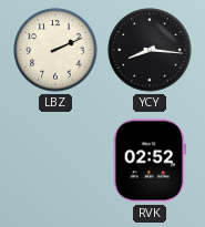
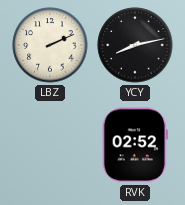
YCY: 8:16 -> 8:13 (135, 45)
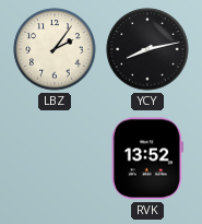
LBZ: 2:11 -> 2:06 (55, 49)
RVK: 02:52 -> 13:52 (147, 158)
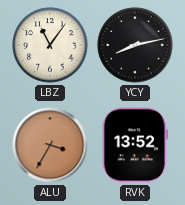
LBZ: 2:06 -> 11:06 (50, 45)
ALU: none -> 3:35 (50, 145)
